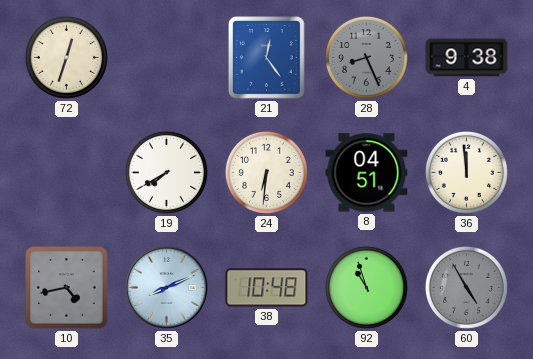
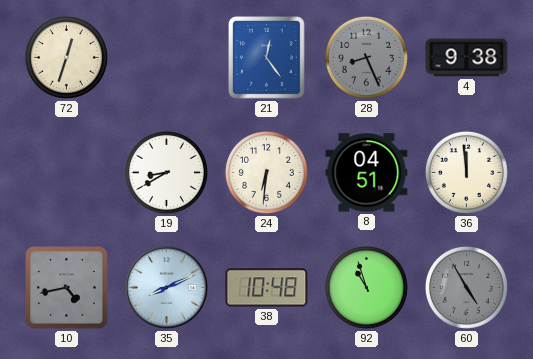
19: 7:40 -> 8:40 (166, 172)
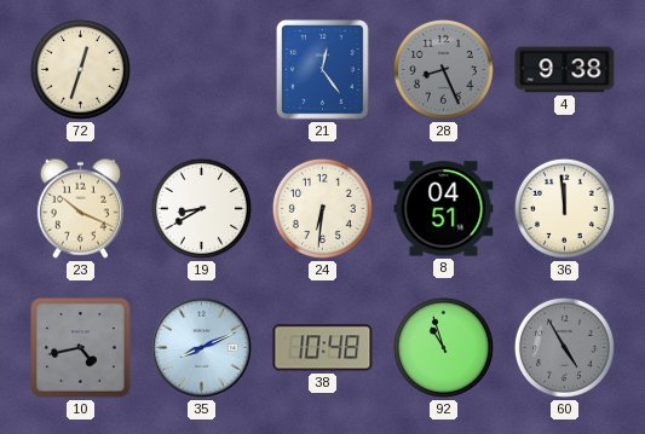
23: none -> 10:19 (80, 208)
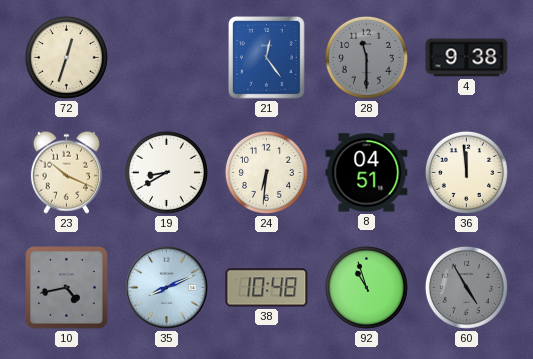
28: 8:26 -> 11:30 (366, 57)
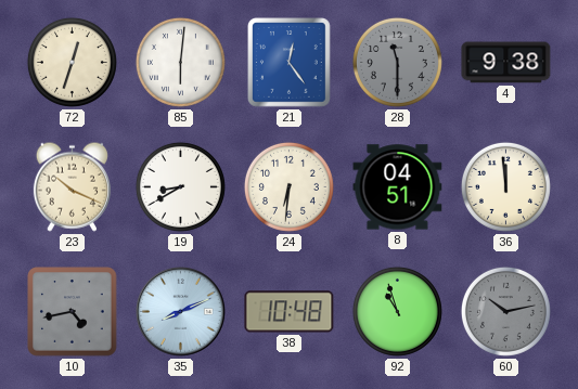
85: none -> 6:01 (180, 62)
60: 4:55 -> 10:13 (505, 311)
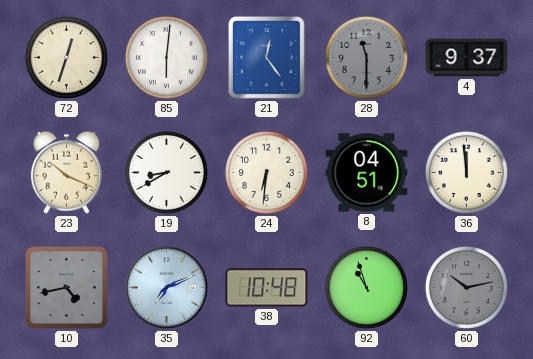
4: 9:38 -> 9:37 (467, 58)
35: 8:11 -> 7:11 (167, 288)
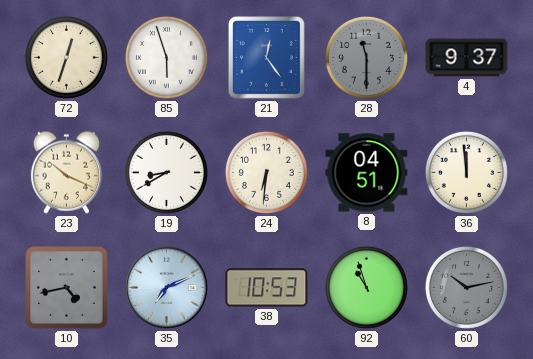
85: 6:01 -> 5:57 (166, 57)
38: 10:48 -> 10:53 (267, 288)
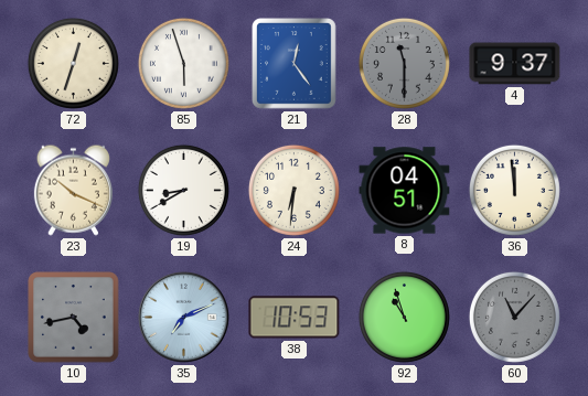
60: 10:13 -> 11:07 (514, 317)
